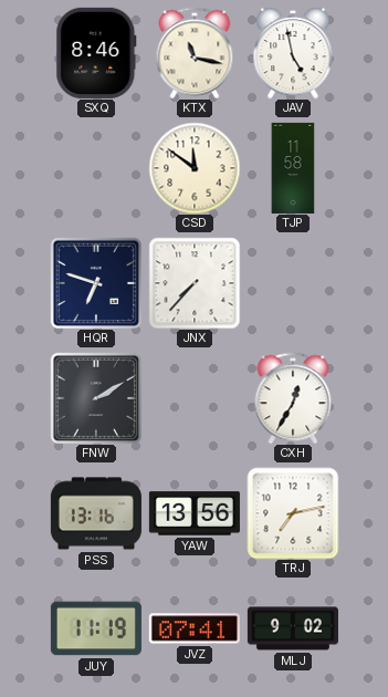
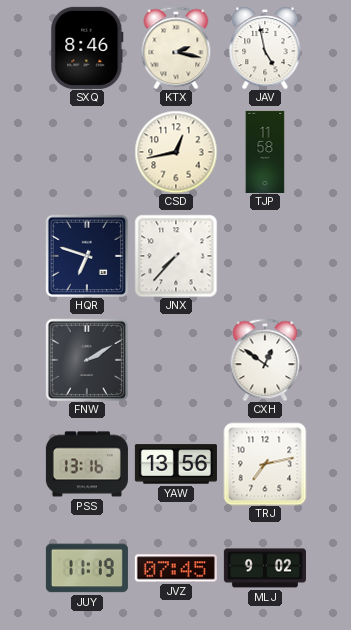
KTX: 11:17 -> 2:17 (176, 48)
CSD: 11:51 -> 12:43 (176, 152)
CXH: 12:35 -> 12:51 (265, 360)
JVZ: 07:41 -> 07:45 (176, 568)
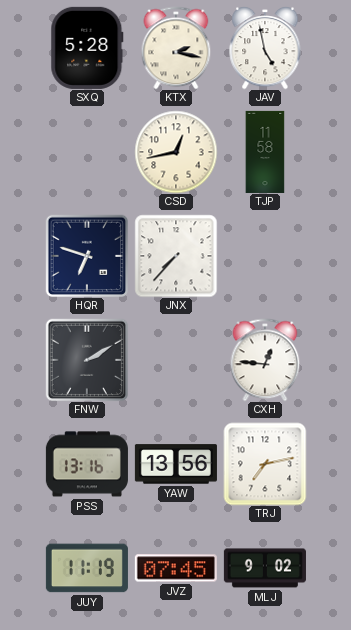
SXQ: 8:46 -> 5:28 (87, 48)
CXH: 12:51 -> 12:46 (265, 360)
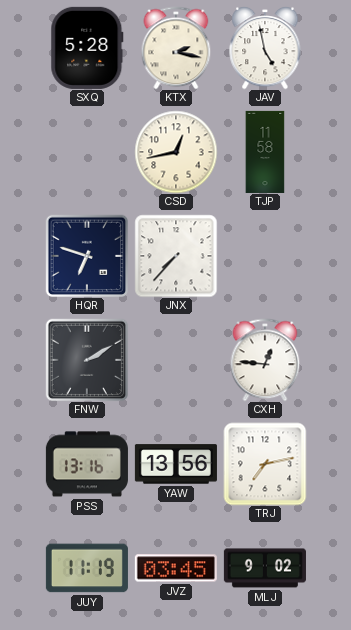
JVZ: 07:45 -> 03:45 (176, 568)
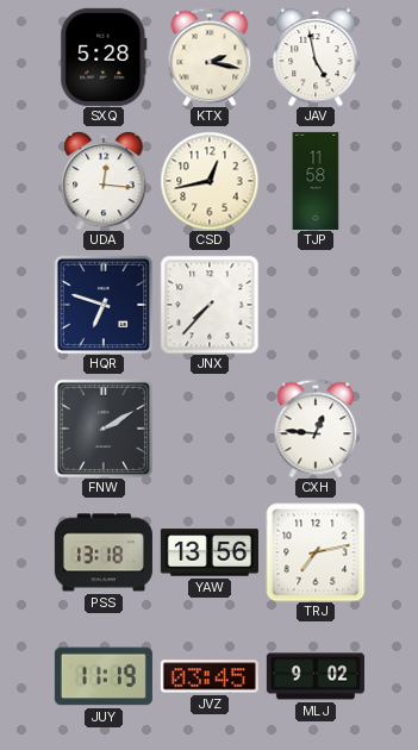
UDA: none -> 12:16 (104, 181)
PSS: 13:16 -> 13:18 (104, 552)
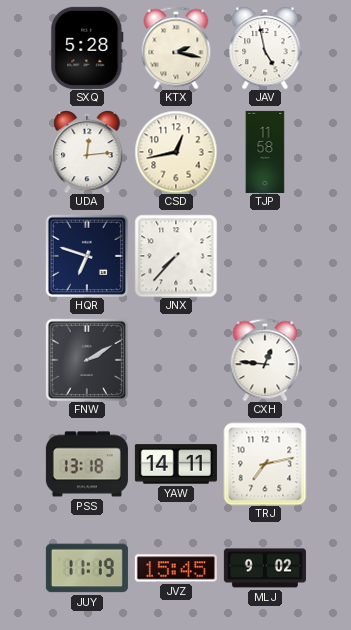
UDA: 12:16 -> 12:14 (87, 152)
YAW: 13:56 -> 14:11 (176, 464)
JVZ: 03:45 -> 15:45 (176, 568)
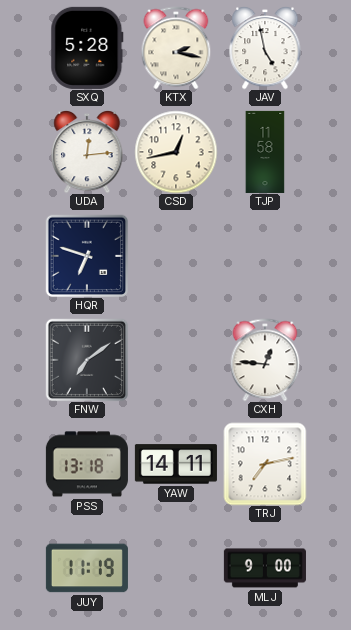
JNX: 7:37 -> none (176, 256)
FNW: 2:10 -> 7:09 (87, 360)
JVZ: 15:45 -> none (176, 568)
MLJ: 9:02 -> 9:00 (265, 568)
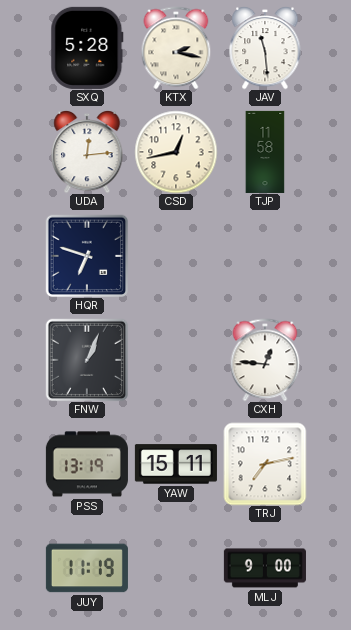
JAV: 4:58 -> 11:29 (265, 48)
FNW: 7:09 -> 1:04 (87, 360)
PSS: 13:18 -> 13:19 (87, 464)
YAW: 14:11 -> 15:11 (176, 464)
